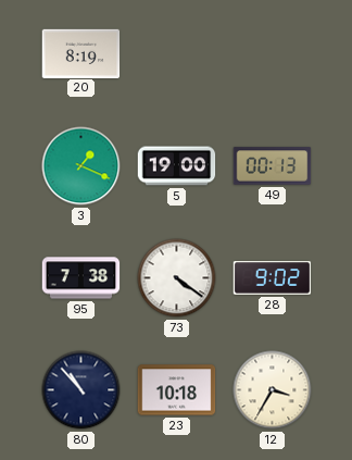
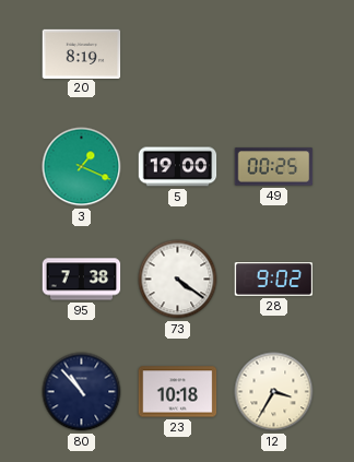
49: 00:13 -> 00:25 (274, 167)
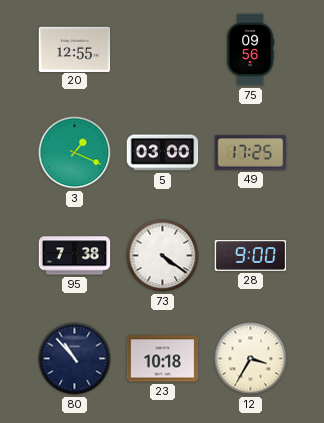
20: 8:19 -> 12:55 (75, 49)
75: none -> 09:56 (250, 50)
5: 19:00 -> 03:00 (163, 153)
49: 00:25 -> 17:25 (251, 153)
28: 9:02 -> 9:00 (251, 256)
